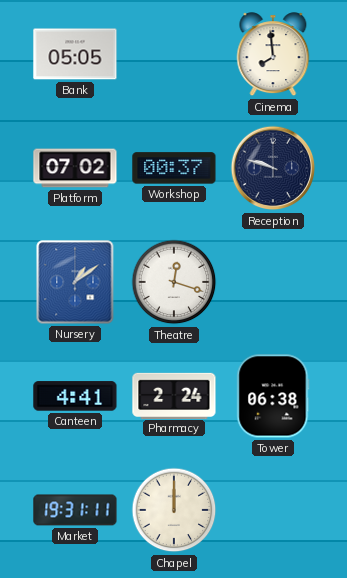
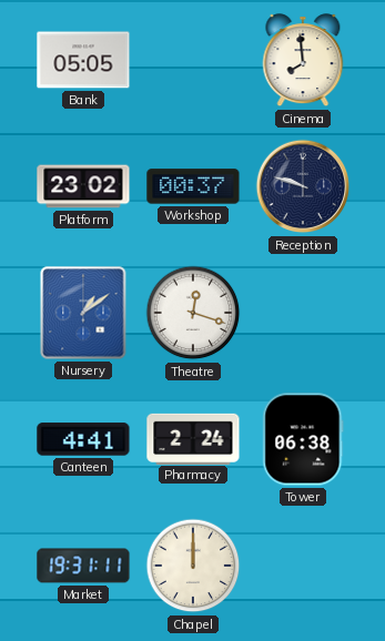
Platform: 07:02 -> 23:02 (83, 186)
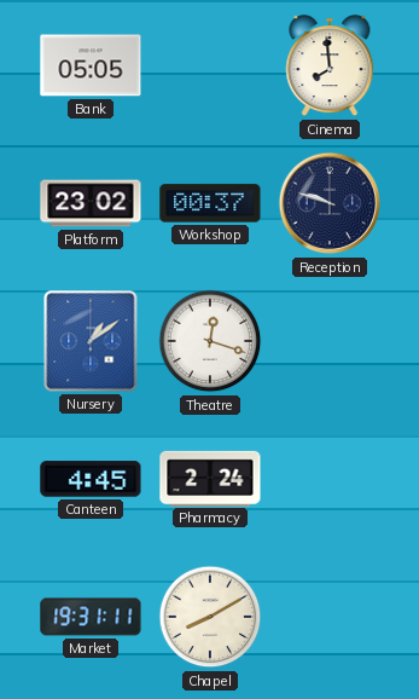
Canteen: 4:41 -> 4:45 (91, 479)
Tower: 06:38 -> none (303, 439)
Chapel: 12:00 -> 8:10 (210, 617)
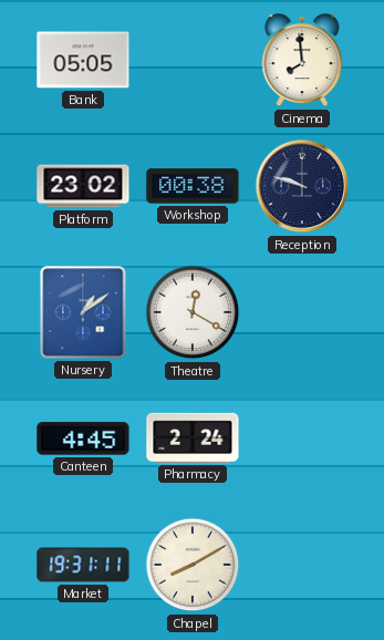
Workshop: 00:37 -> 00:38 (193, 186)
Theatre: 12:18 -> 12:20 (193, 312)
